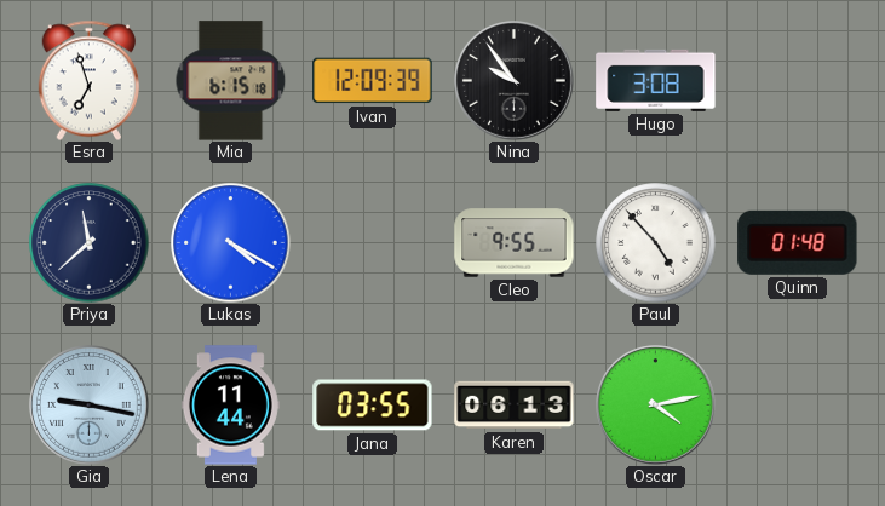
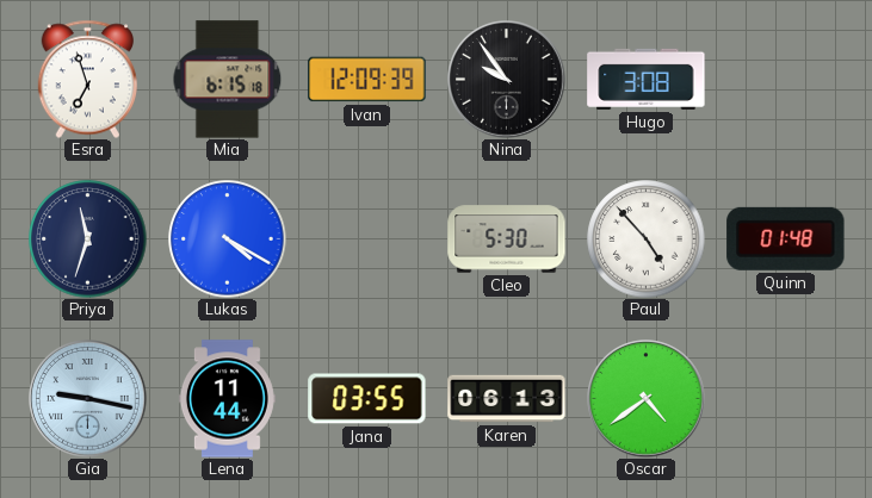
Priya: 11:38 -> 11:33 (88, 239)
Cleo: 9:55 -> 5:30 (507, 239)
Oscar: 4:13 -> 4:39 (647, 399)
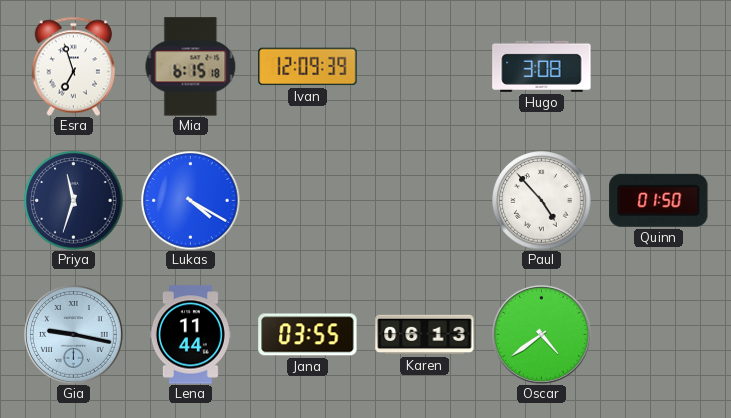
Nina: 9:54 -> none (507, 80)
Cleo: 5:30 -> none (507, 239)
Quinn: 01:48 -> 01:50 (659, 200)
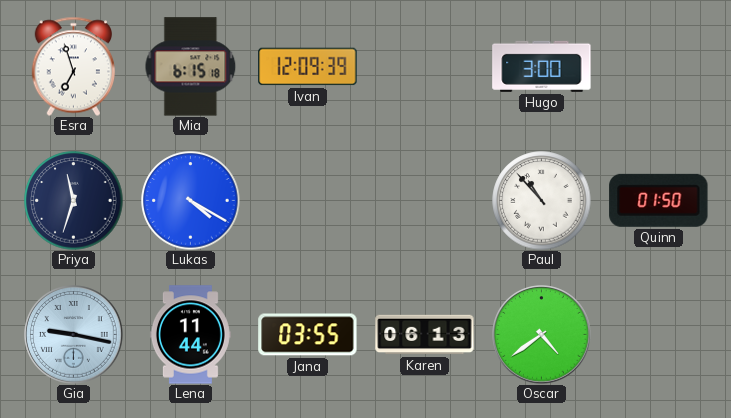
Hugo: 3:08 -> 3:00 (542, 66)
Paul: 4:53 -> 10:53 (542, 201)
